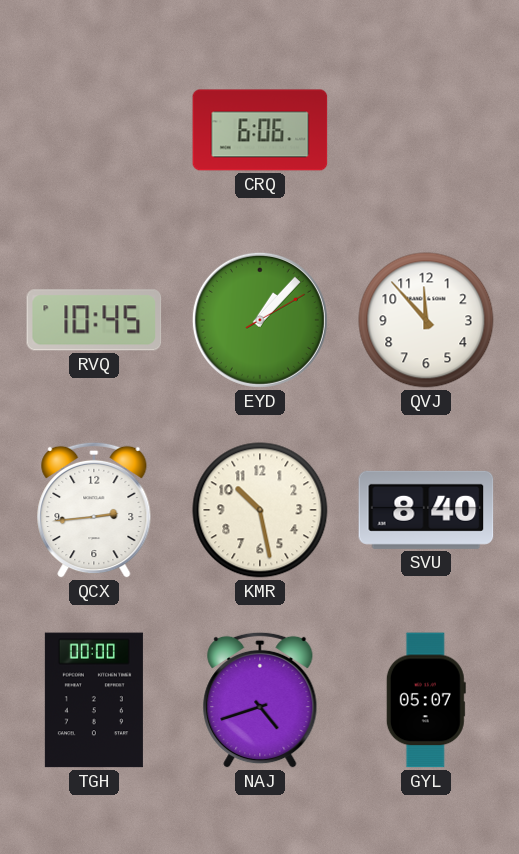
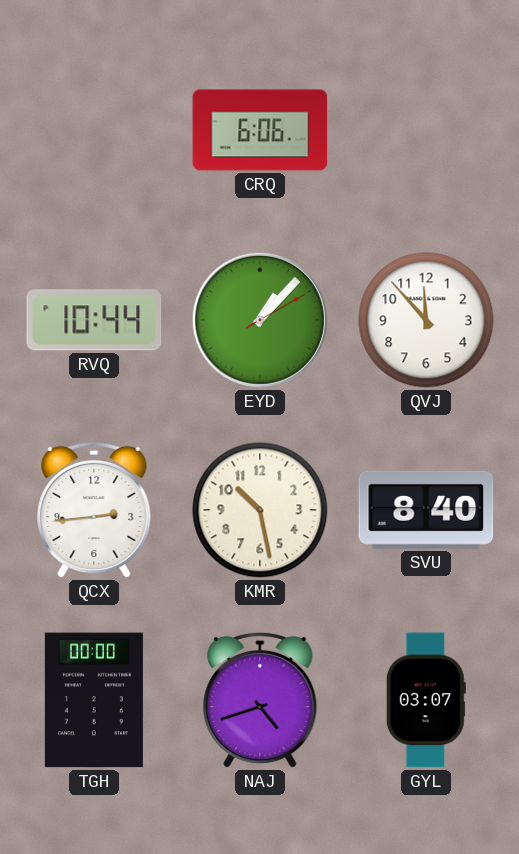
RVQ: 10:45 -> 10:44 (94, 320)
GYL: 05:07 -> 03:07 (426, 700)
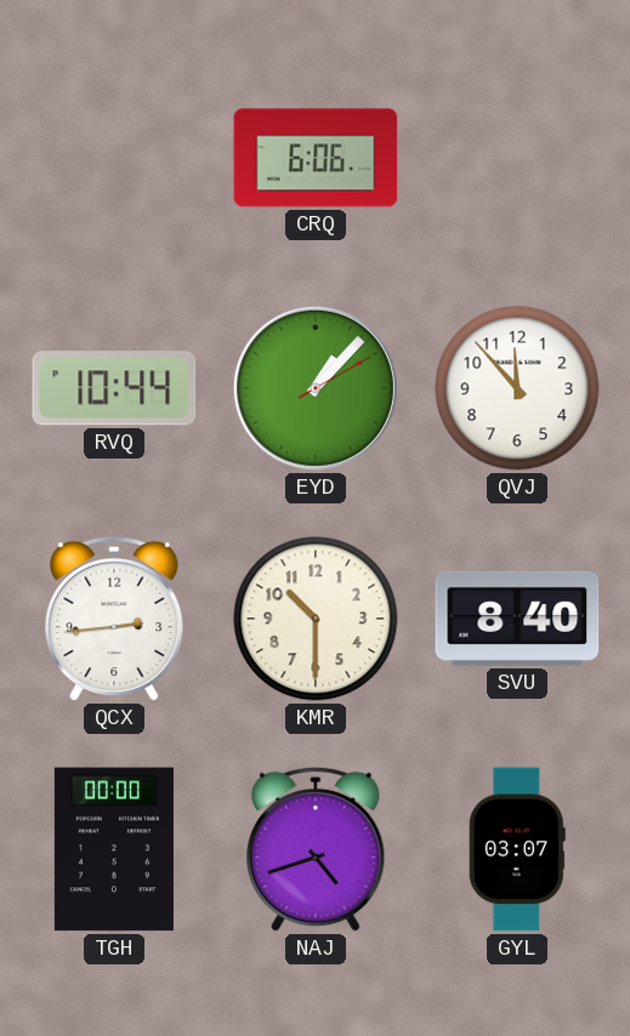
KMR: 10:28 -> 10:30 (316, 619)
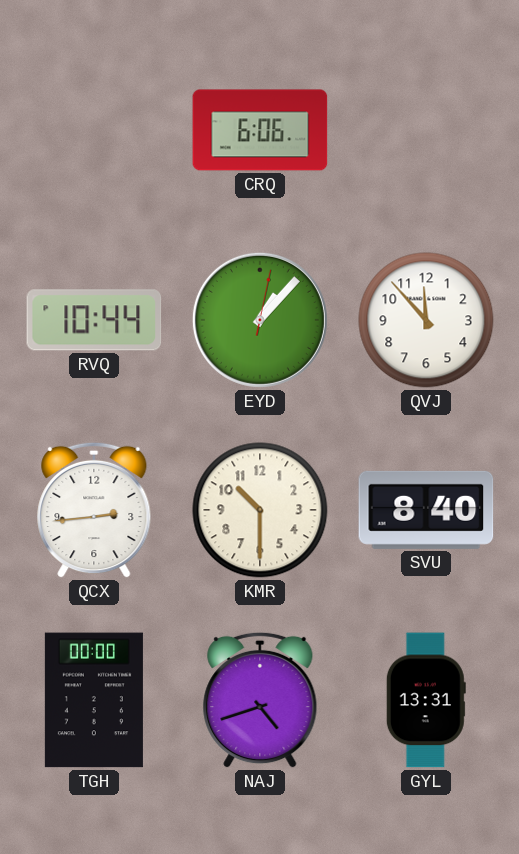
EYD: 1:07:10 -> 1:07:02 (260, 320)
GYL: 03:07 -> 13:31 (426, 700)
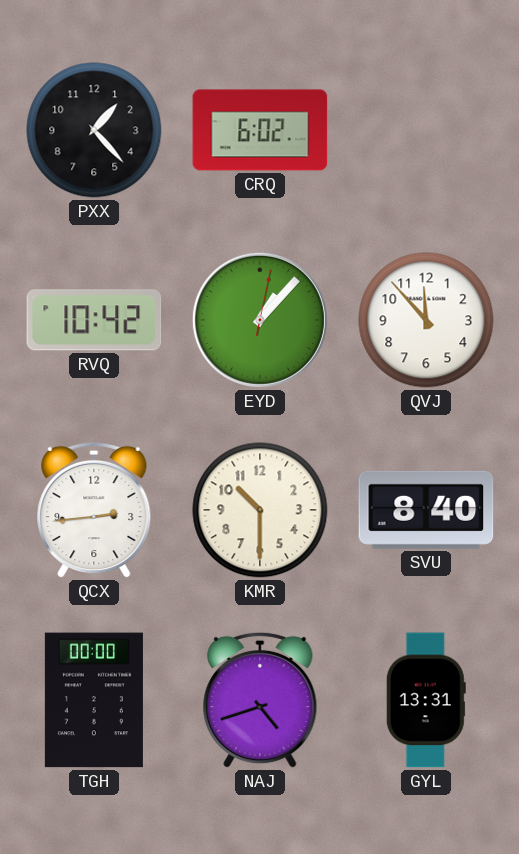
PXX: none -> 1:23 (94, 130)
CRQ: 6:06 -> 6:02 (260, 130)
RVQ: 10:44 -> 10:42 (94, 320)
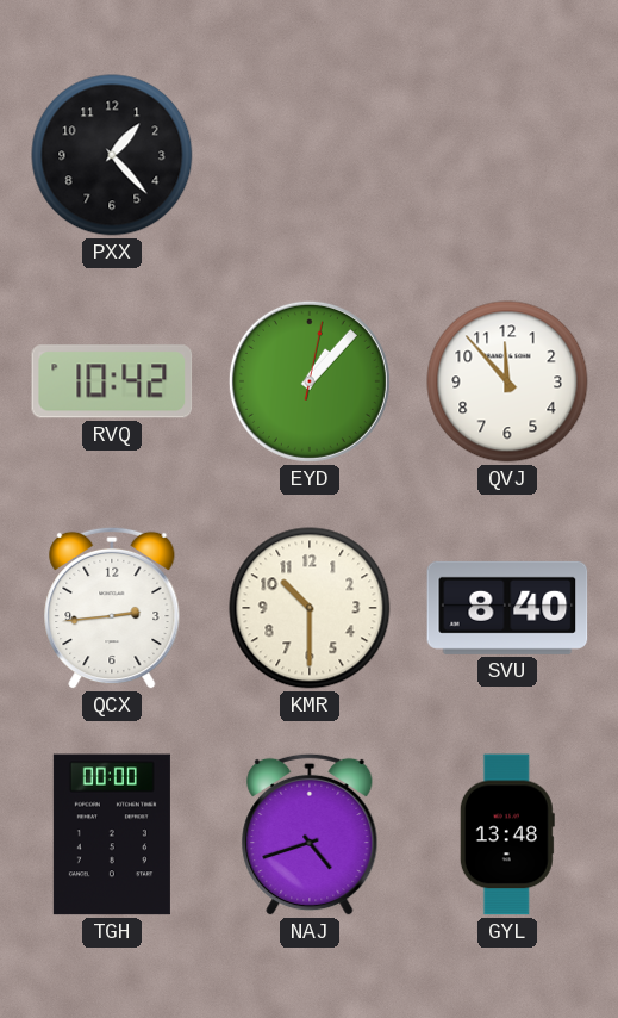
CRQ: 6:02 -> none (260, 130)
GYL: 13:31 -> 13:48 (507, 834)
